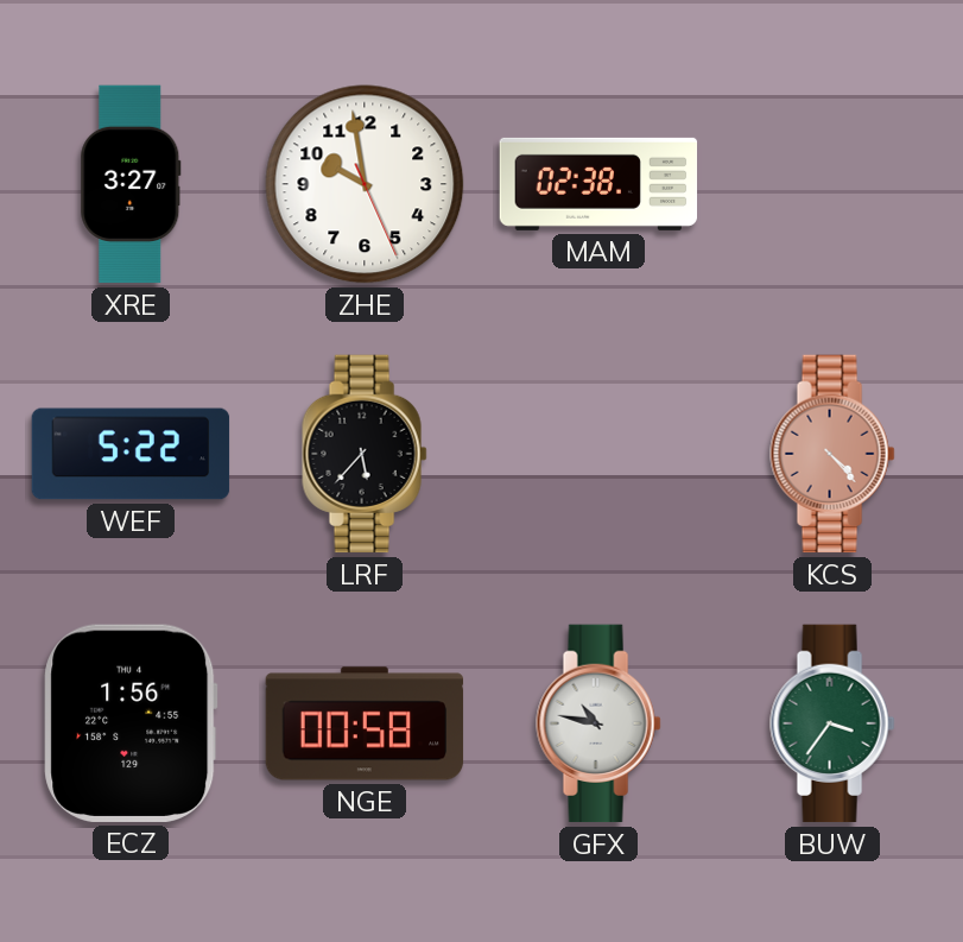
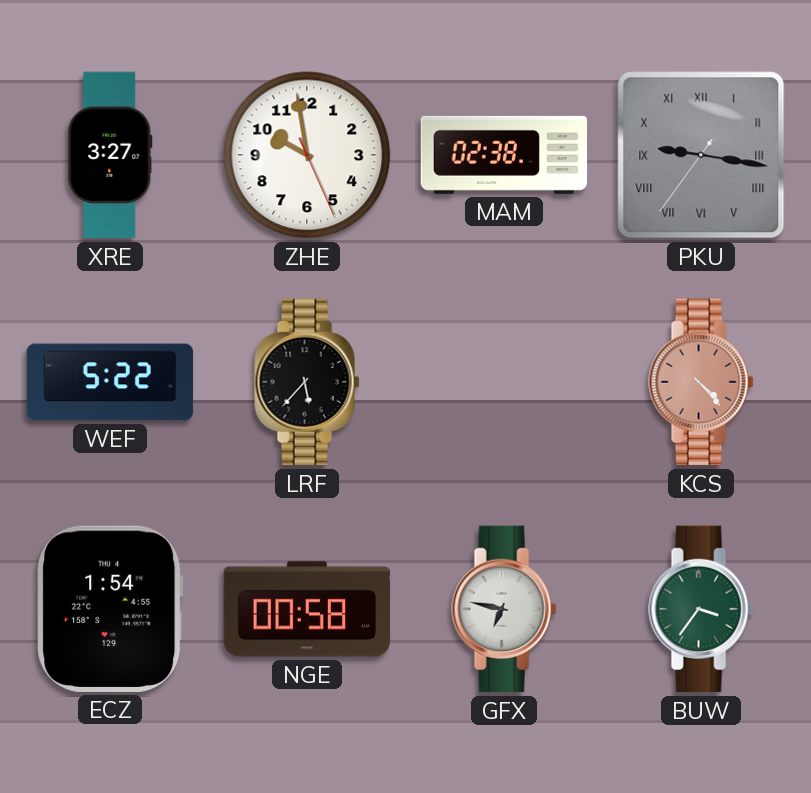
PKU: none -> 9:16 (701, 155)
ECZ: 1:56 -> 1:54 (110, 609)
GFX: 10:47 -> 6:47 (504, 609)
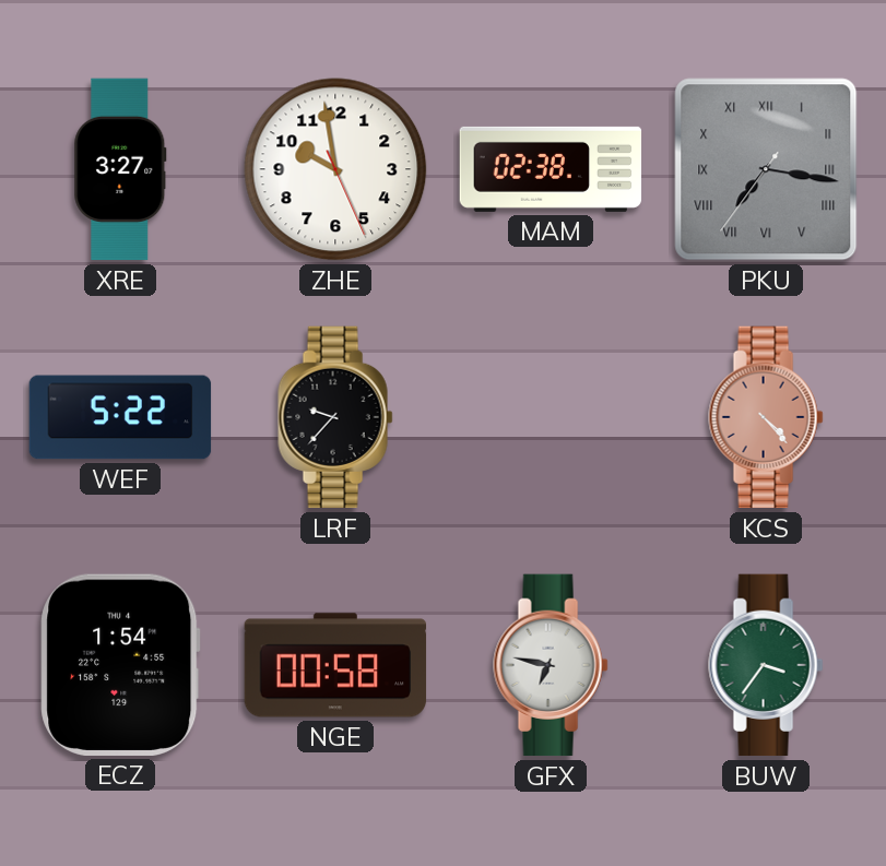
PKU: 9:16 -> 7:16 (766, 169)
LRF: 5:37 -> 9:37 (335, 417)
